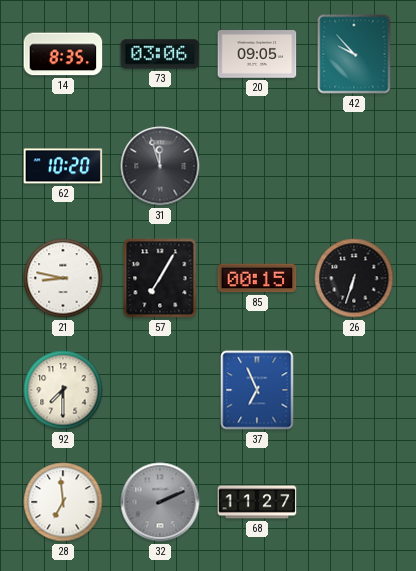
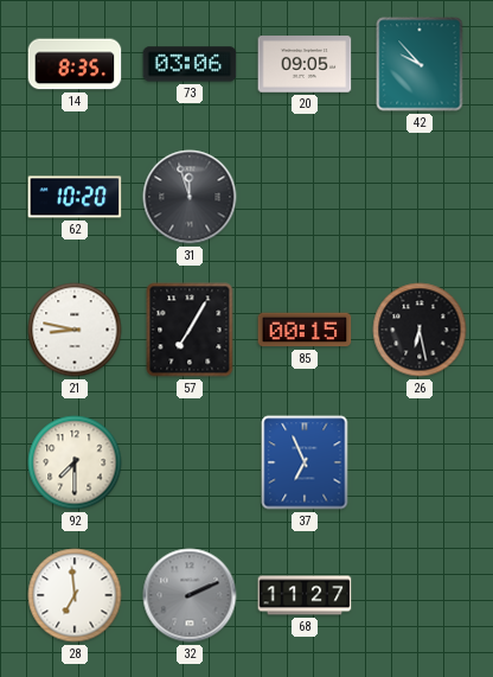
26: 6:33 -> 6:28 (420, 330)
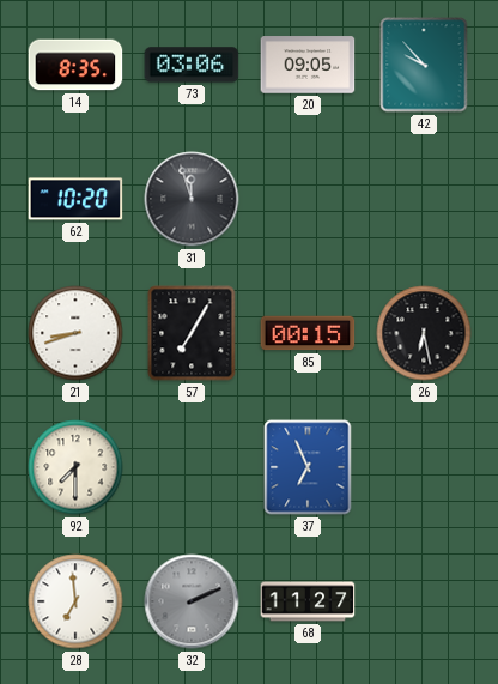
21: 8:47 -> 8:42 (75, 333)
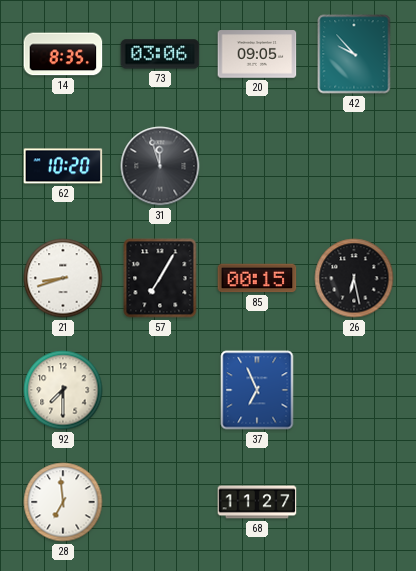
32: 2:11 -> none (192, 601)
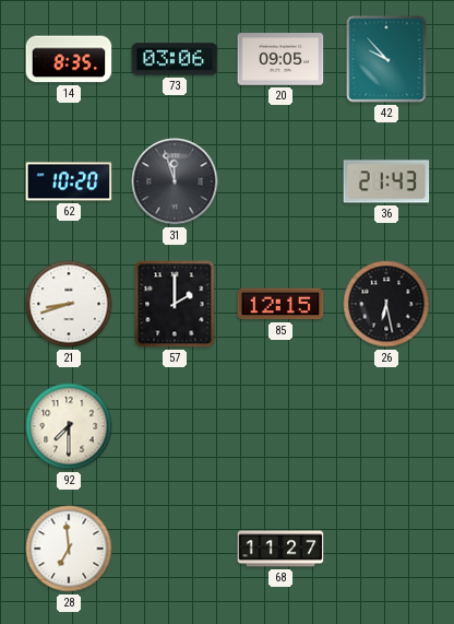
36: none -> 21:43 (386, 181)
57: 7:05 -> 2:00 (175, 304)
85: 00:15 -> 12:15 (280, 304)
37: 6:56 -> none (257, 390)
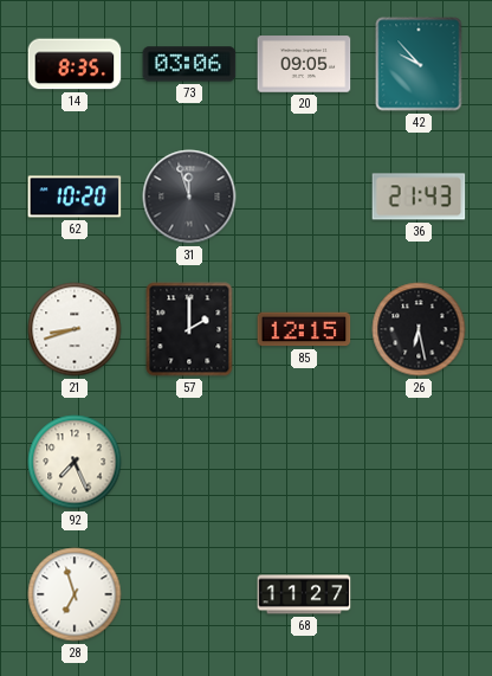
92: 7:30 -> 7:26 (75, 462)
28: 6:59 -> 6:57 (75, 594)
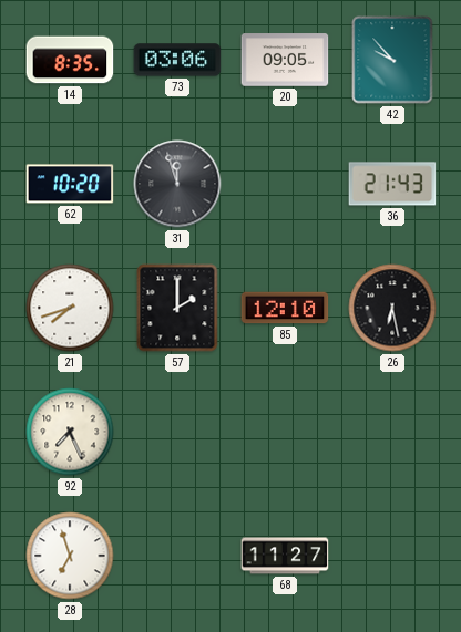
21: 8:42 -> 7:42 (70, 308)
85: 12:15 -> 12:10 (285, 308)
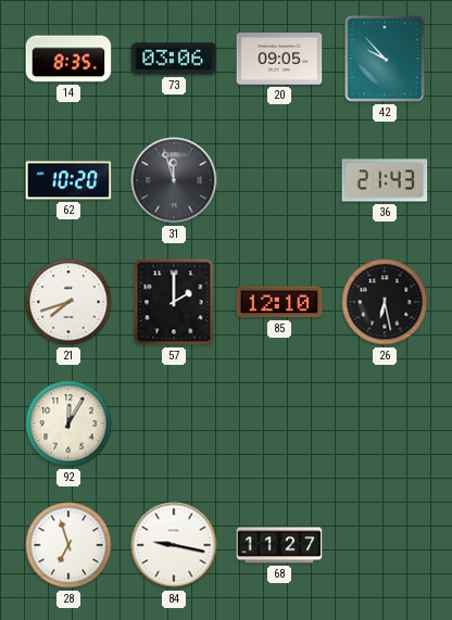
92: 7:26 -> 12:05 (68, 423)
84: none -> 9:17 (174, 545)
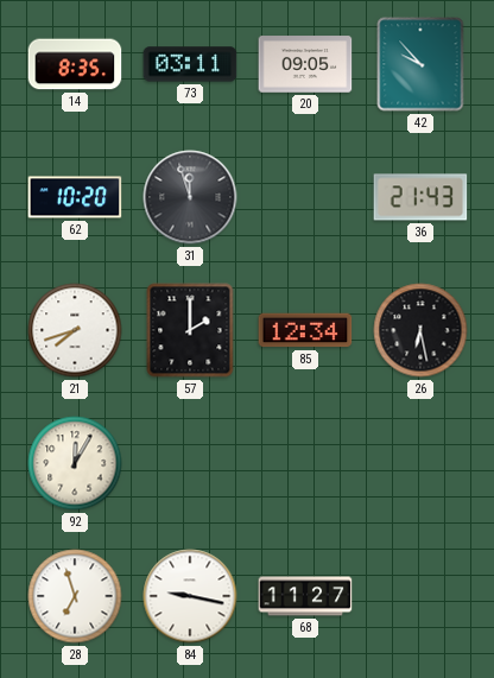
73: 03:06 -> 03:11 (190, 64)
85: 12:10 -> 12:34 (305, 330)
